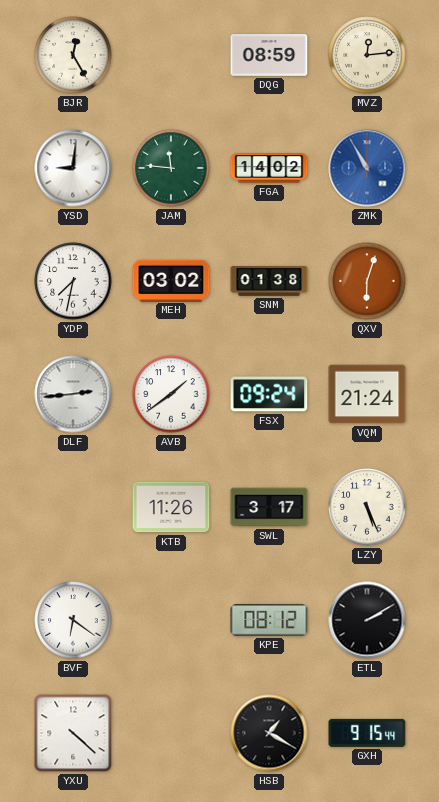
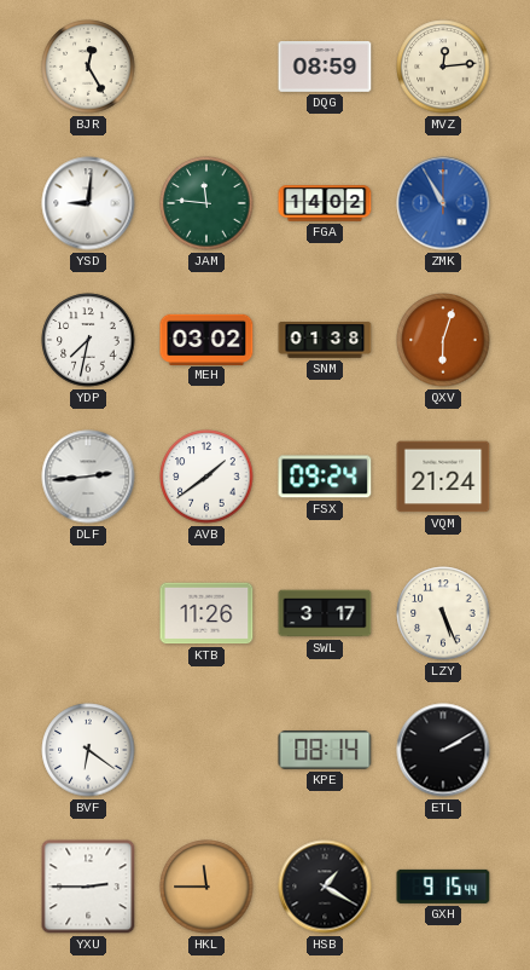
KPE: 08:12 -> 08:14 (325, 750)
YXU: 4:22 -> 2:45 (88, 887)
HKL: none -> 11:45 (206, 887)
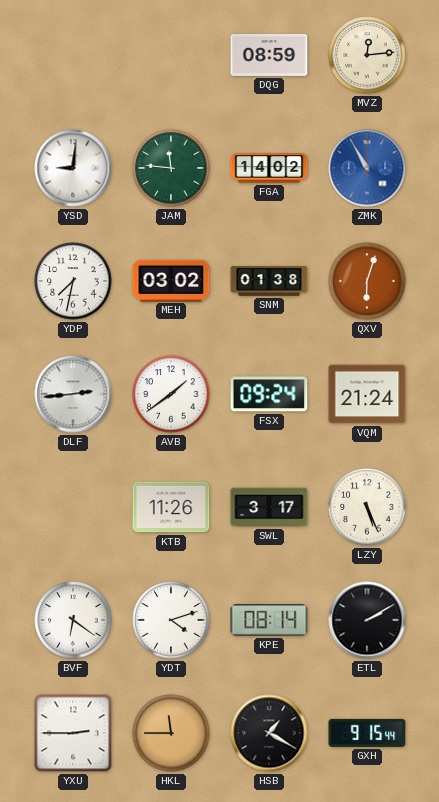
BJR: 12:25 -> none (88, 67)
YDT: none -> 4:12 (171, 620)
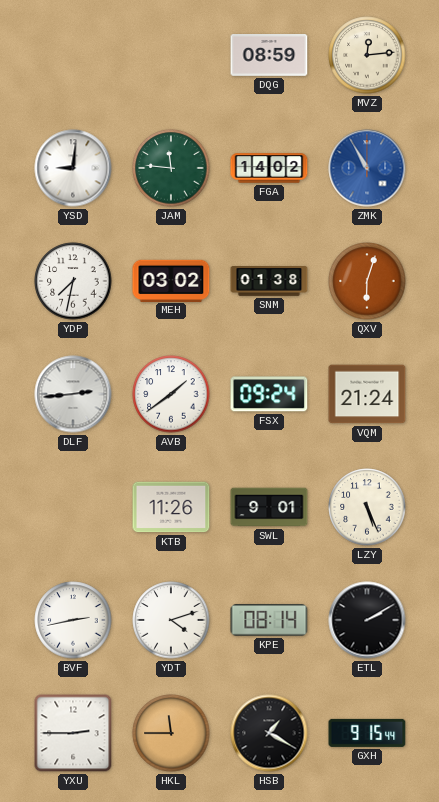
SWL: 3:17 -> 9:01 (269, 507)
BVF: 6:21 -> 2:43 (73, 620)
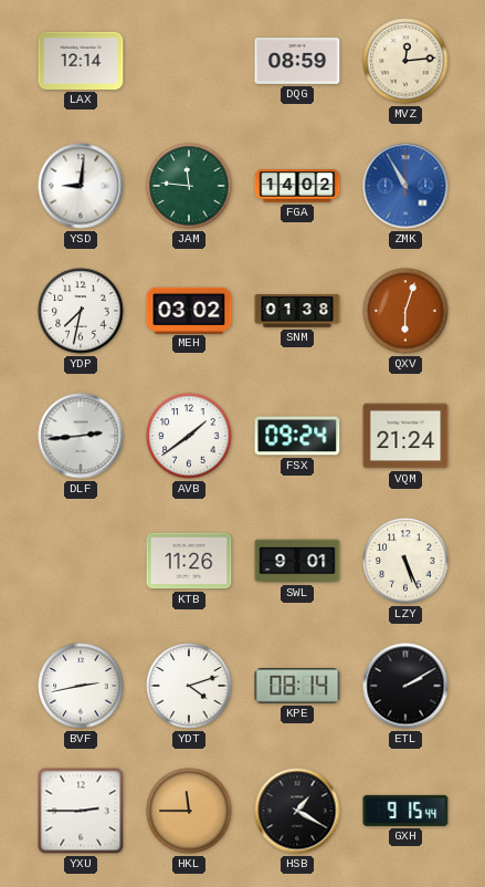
LAX: none -> 12:14 (81, 61)
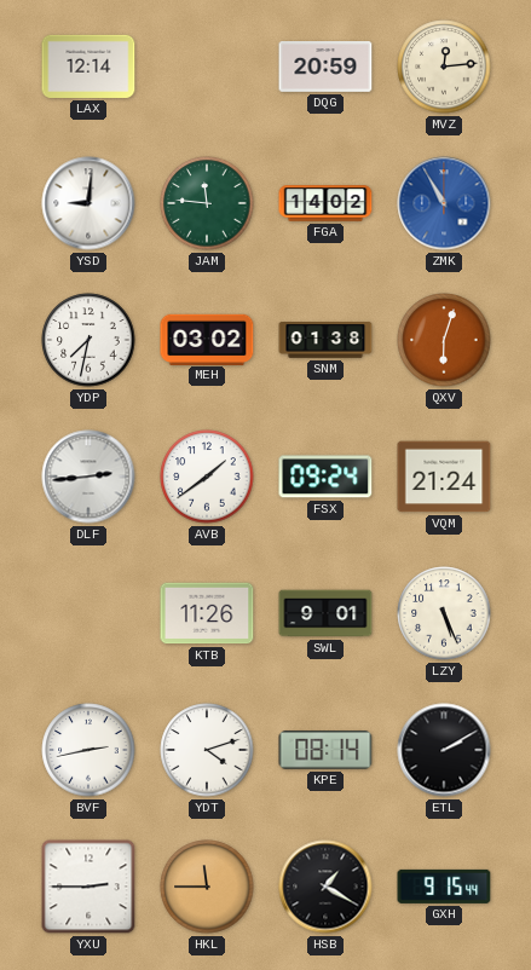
DQG: 08:59 -> 20:59 (325, 68)
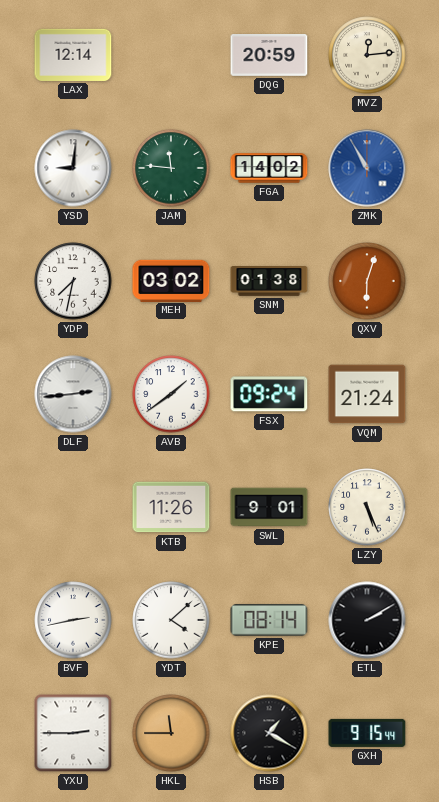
YDT: 4:12 -> 4:08 (171, 620)
